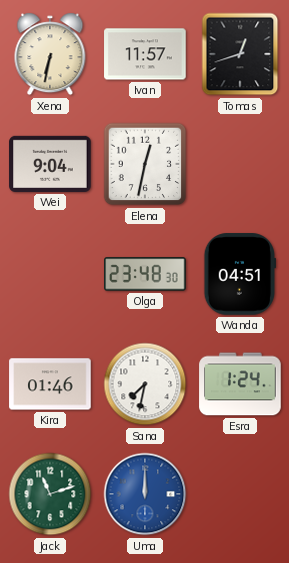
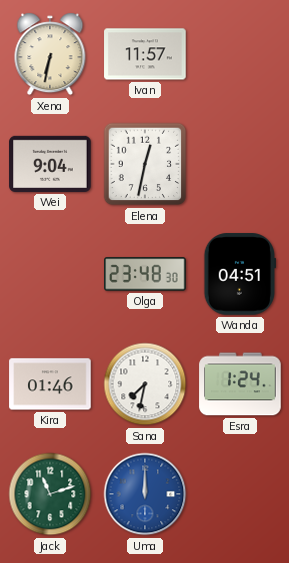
Tomas: 12:42 -> none (240, 54)
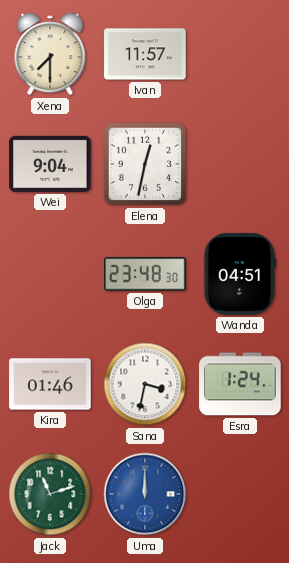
Xena: 6:32 -> 7:30 (50, 54)
Sana: 7:32 -> 3:32 (145, 384)
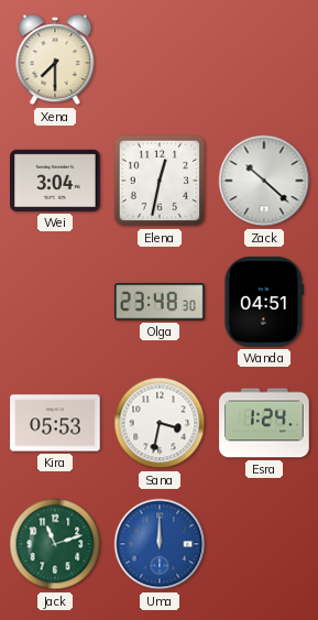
Ivan: 11:57 -> none (145, 54)
Wei: 9:04 -> 3:04 (55, 181)
Zack: none -> 10:22 (264, 181)
Kira: 01:46 -> 05:53 (55, 423)
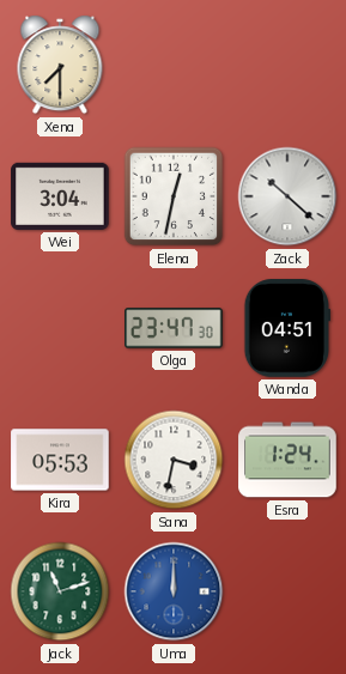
Olga: 23:48 -> 23:47 (174, 328)
